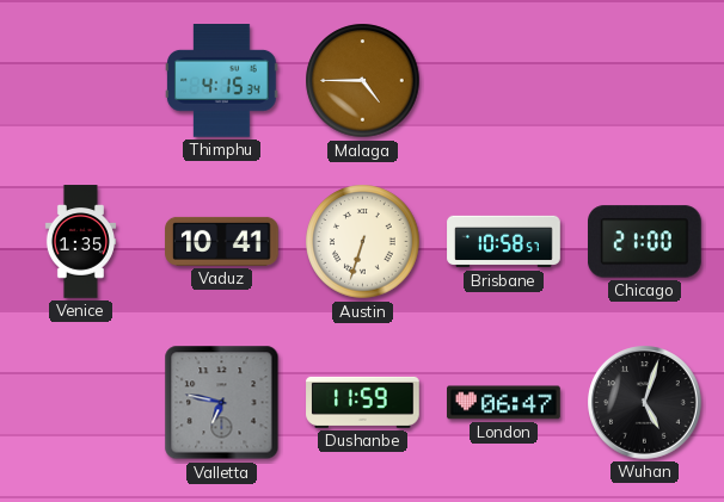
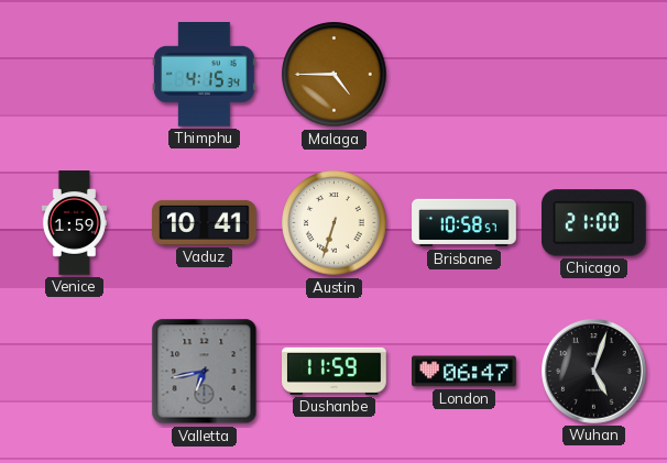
Venice: 1:35 -> 1:59 (74, 223)
Valletta: 6:47 -> 6:43 (205, 372)
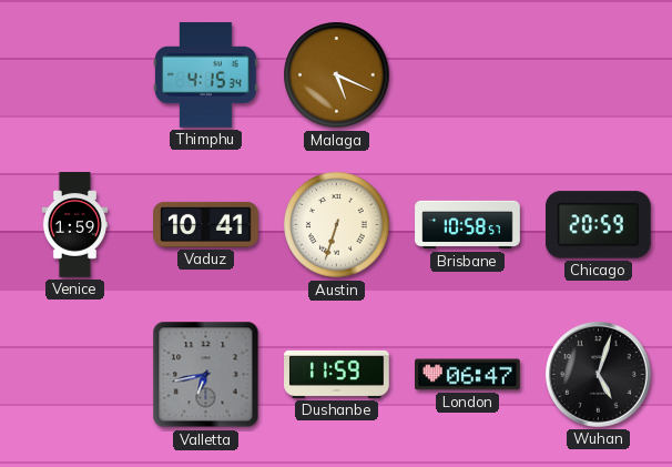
Malaga: 4:45 -> 5:19 (337, 75)
Chicago: 21:00 -> 20:59 (599, 225)
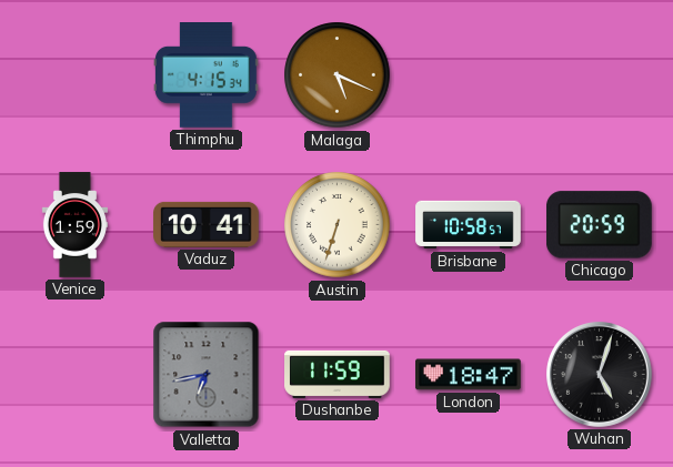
London: 06:47 -> 18:47 (469, 375)
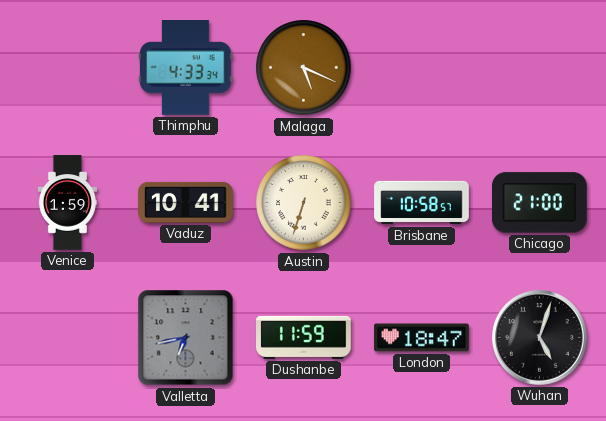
Thimphu: 4:15 -> 4:33 (186, 68)
Chicago: 20:59 -> 21:00 (540, 203)
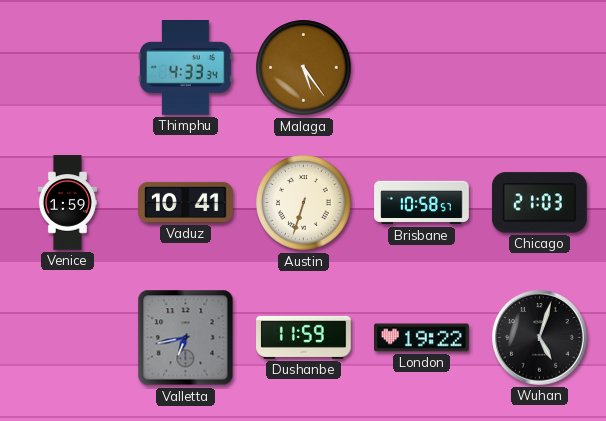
Malaga: 5:19 -> 5:24 (304, 68)
Chicago: 21:00 -> 21:03 (540, 203)
London: 18:47 -> 19:22 (422, 338)
